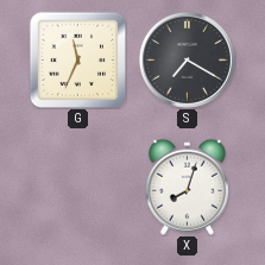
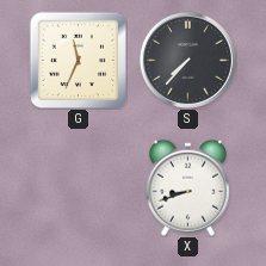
S: 7:20 -> 7:37 (187, 60)
X: 8:03 -> 8:42 (187, 187)
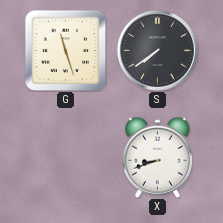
G: 11:34 -> 11:27 (65, 50)
S: 7:37 -> 7:39 (157, 50)
